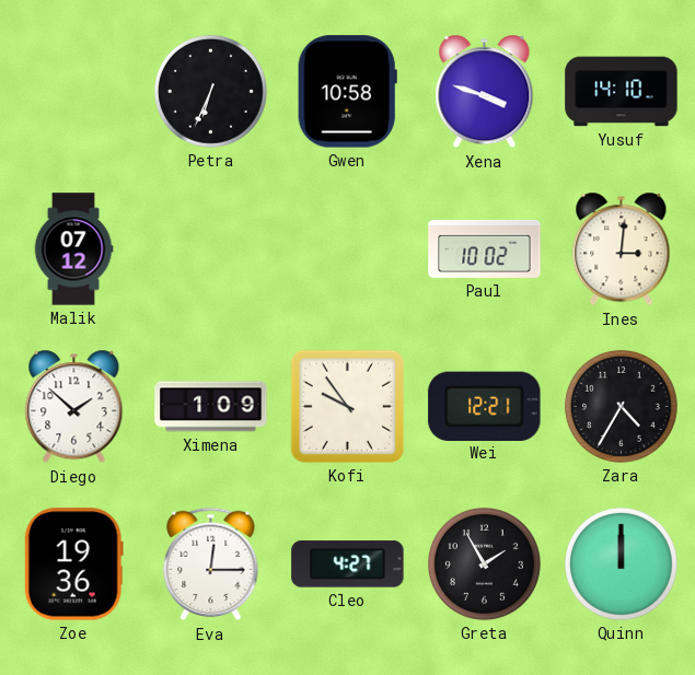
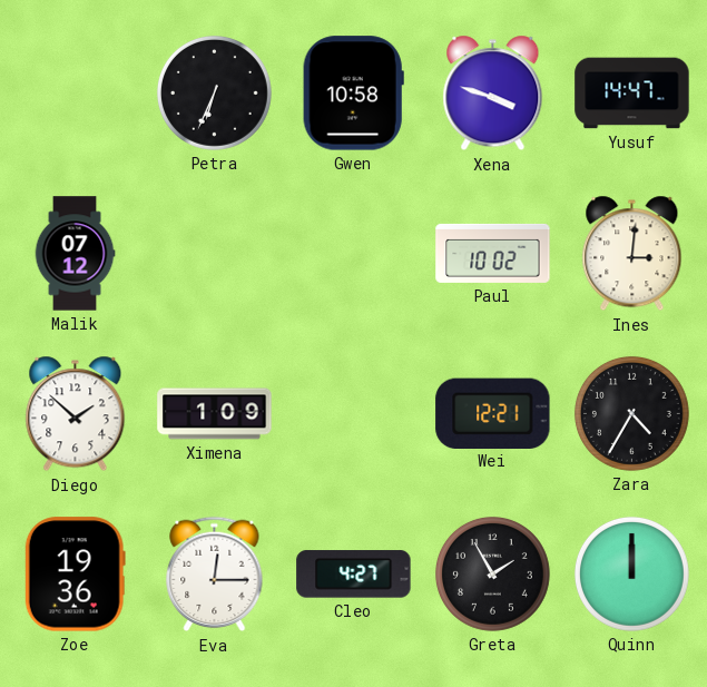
Yusuf: 14:10 -> 14:47 (632, 94)
Kofi: 9:54 -> none (347, 406)
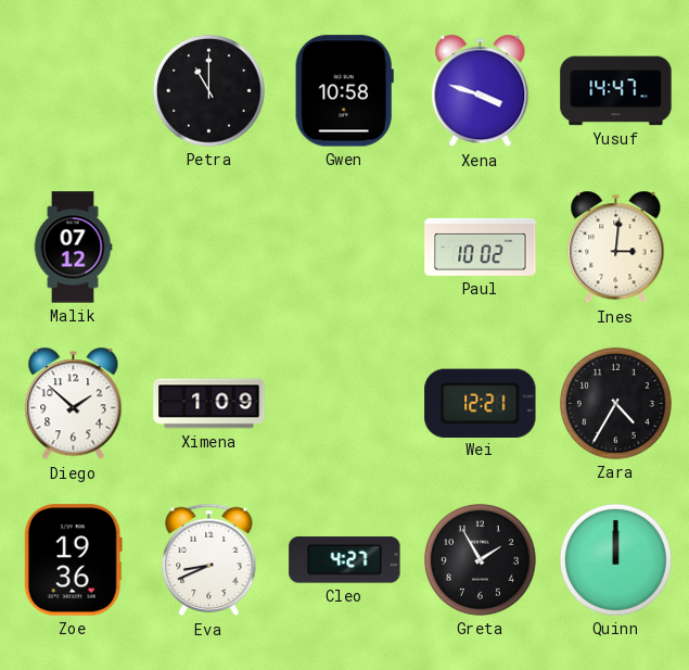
Petra: 6:34 -> 11:00 (208, 90)
Eva: 12:15 -> 8:41 (209, 560)
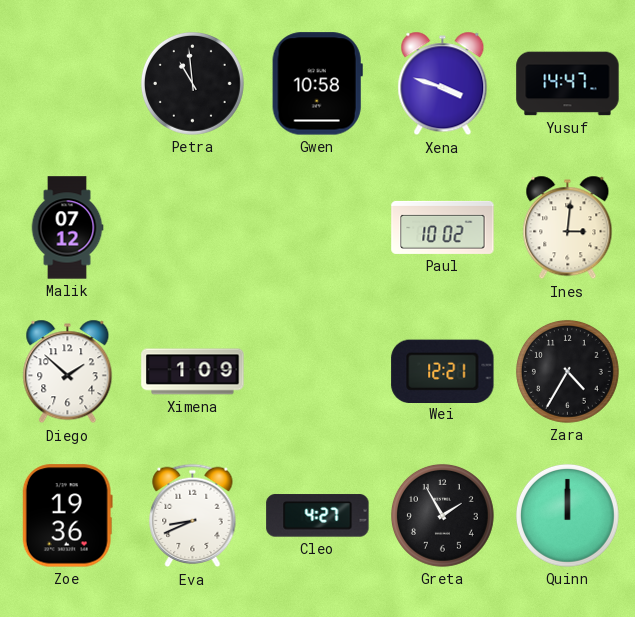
Petra: 11:00 -> 10:59 (192, 83)
